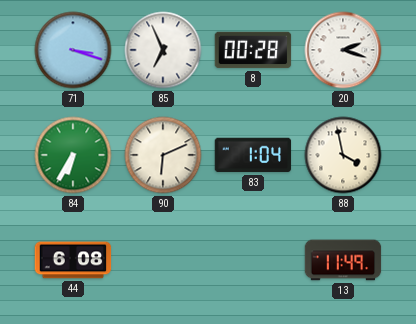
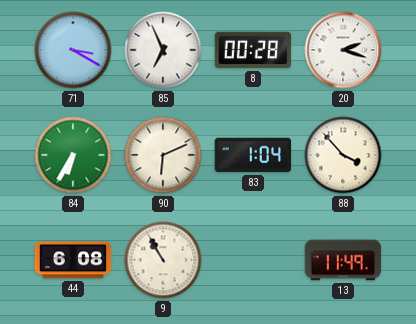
71: 3:18 -> 3:20 (73, 50)
88: 3:58 -> 3:53 (343, 155)
9: none -> 10:55 (163, 260)
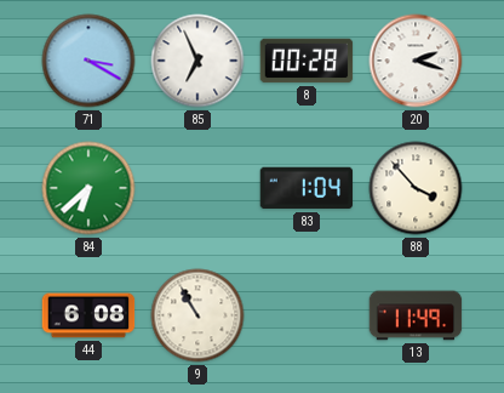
84: 6:35 -> 6:38 (88, 188)
90: 6:11 -> none (163, 155)
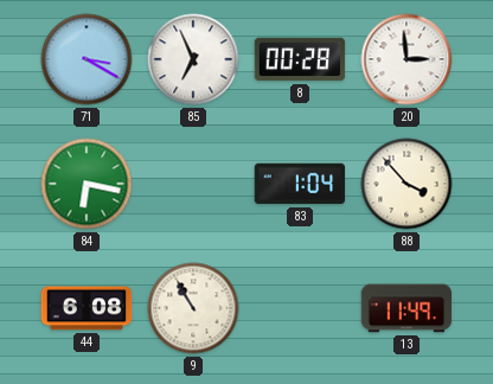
20: 2:18 -> 2:59 (406, 59)
84: 6:38 -> 6:17 (87, 184)
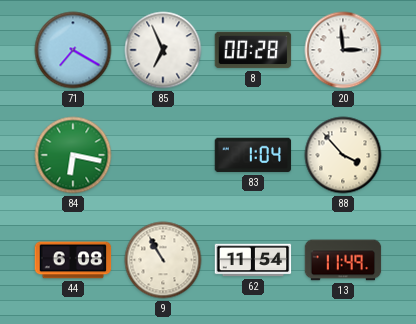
71: 3:20 -> 7:20 (73, 50)
62: none -> 11:54 (253, 260)
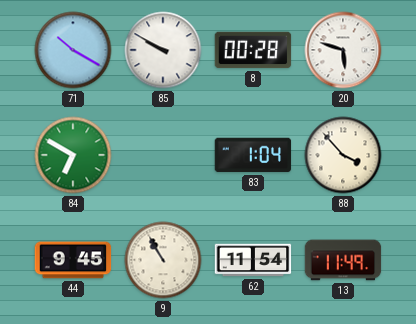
71: 7:20 -> 10:20 (73, 50)
85: 6:56 -> 9:50 (163, 50)
20: 2:59 -> 5:48 (343, 50)
84: 6:17 -> 6:50 (73, 155)
44: 6:08 -> 9:45 (73, 260)
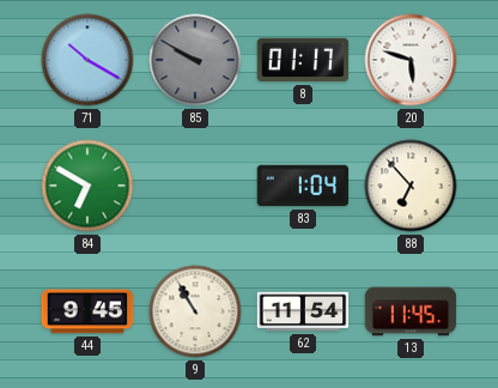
85 dial: white -> grey (195, 60)
8: 00:28 -> 01:17 (303, 60)
88: 3:53 -> 6:53 (411, 186)
13: 11:49 -> 11:45 (411, 311)
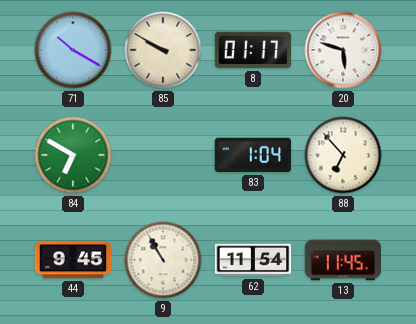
85 dial: grey -> cream (163, 50)
